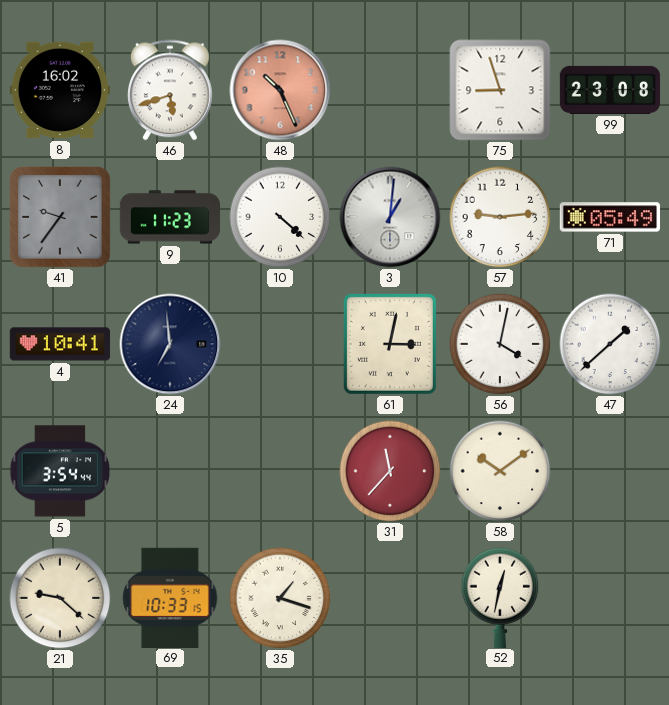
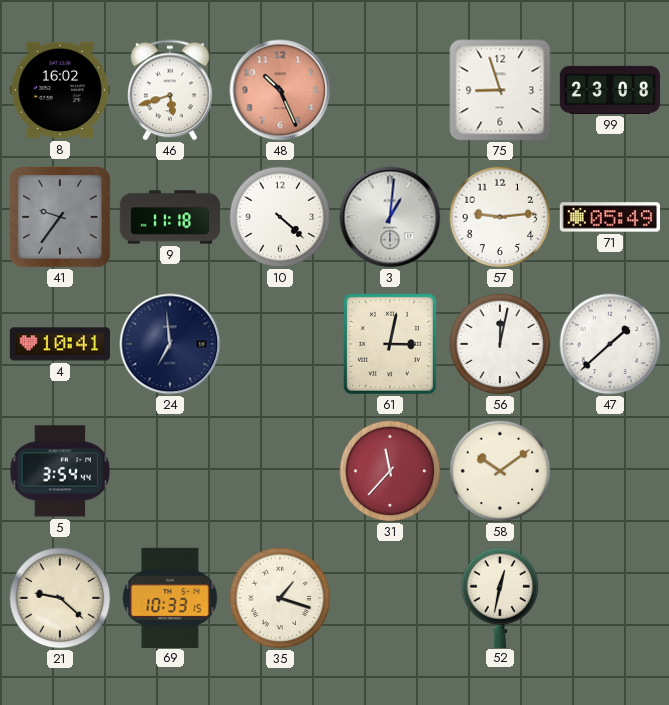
9: 11:23 -> 11:18 (170, 217)
56: 4:02 -> 12:02 (500, 344)
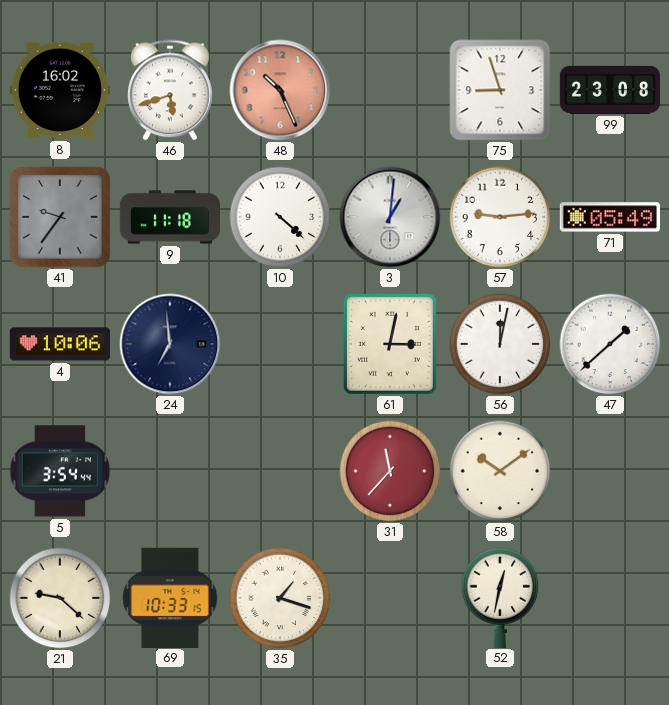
4: 10:41 -> 10:06 (59, 344)
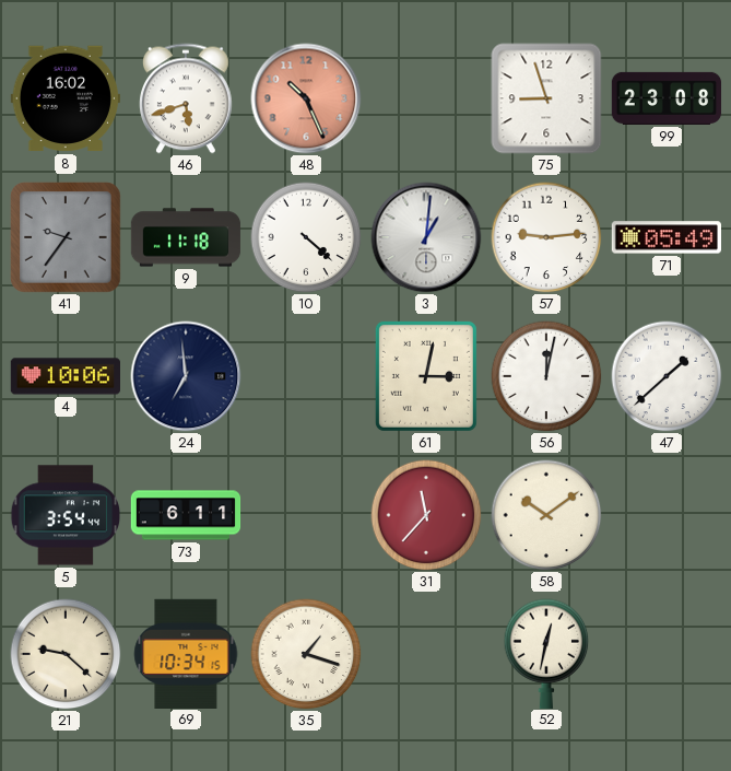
73: none -> 6:11 (186, 515)
69: 10:33 -> 10:34 (186, 653)
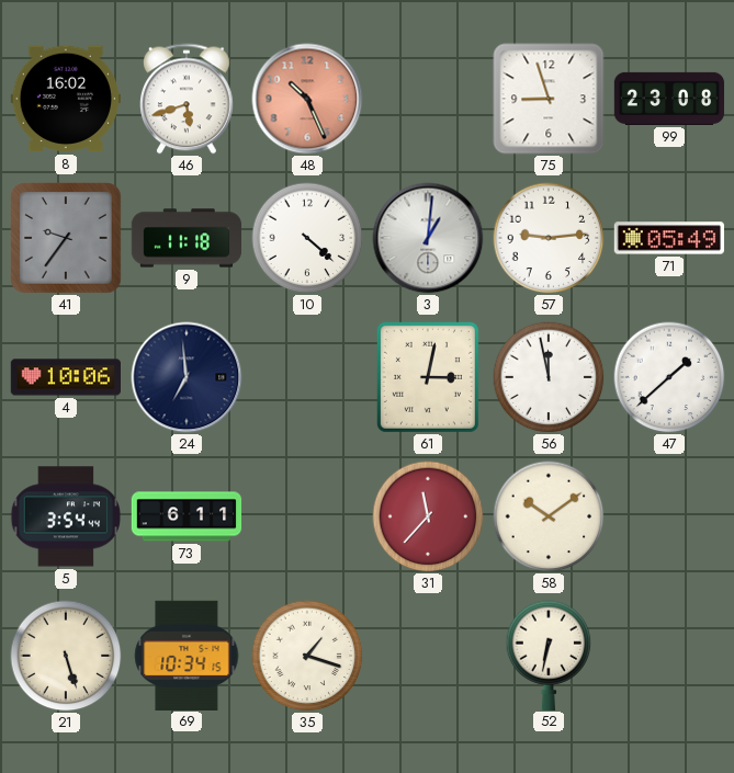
56: 12:02 -> 11:58 (549, 377)
21: 9:22 -> 5:27 (66, 656)
52: 12:32 -> 6:32 (549, 655)
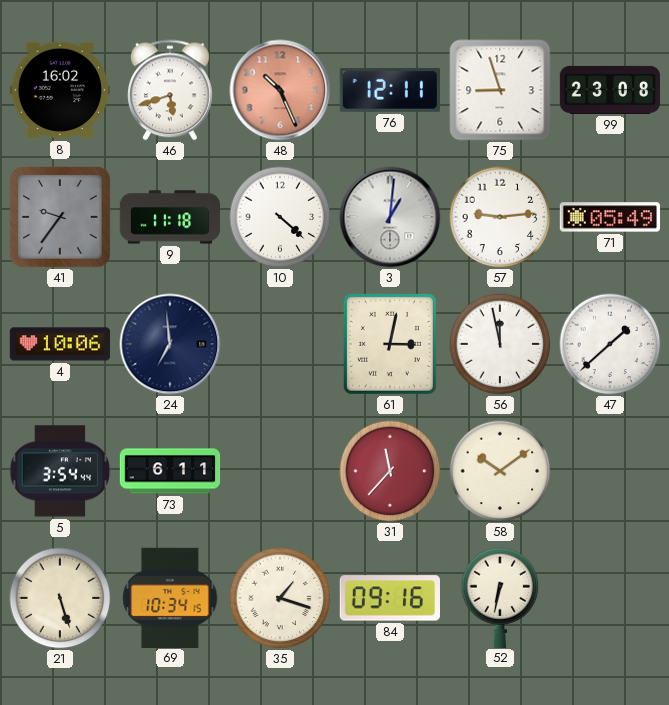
76: none -> 12:11 (390, 90)
84: none -> 09:16 (390, 598)
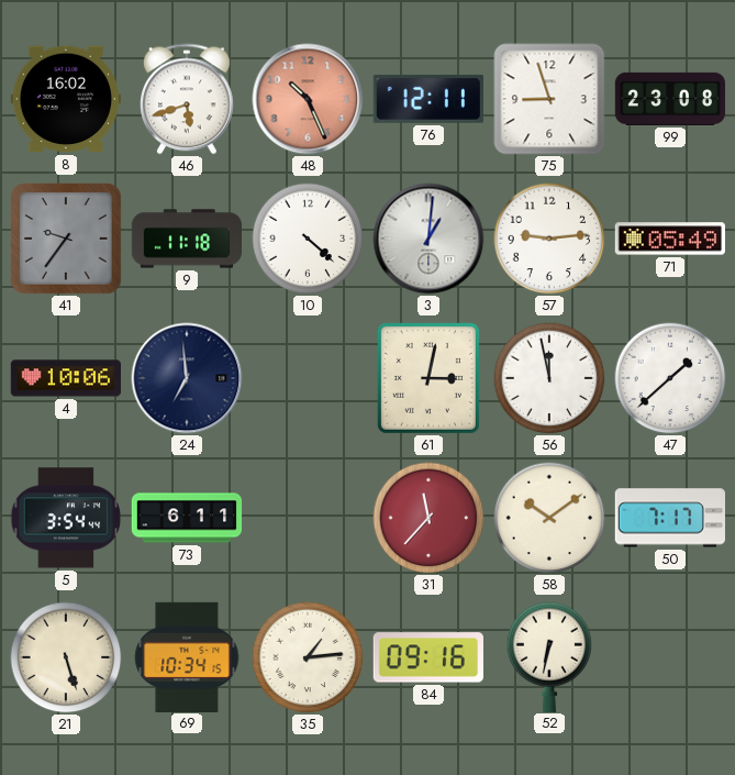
50: none -> 7:17 (669, 518)
35: 1:18 -> 1:14 (308, 657)
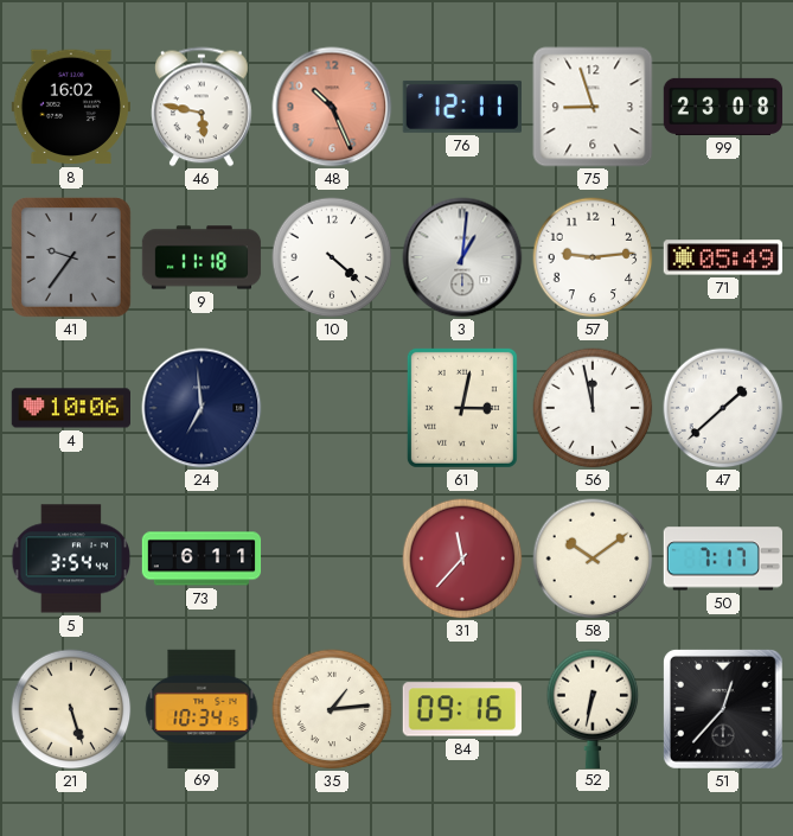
46: 5:42 -> 5:47 (203, 107)
51: none -> 12:37 (723, 709)
